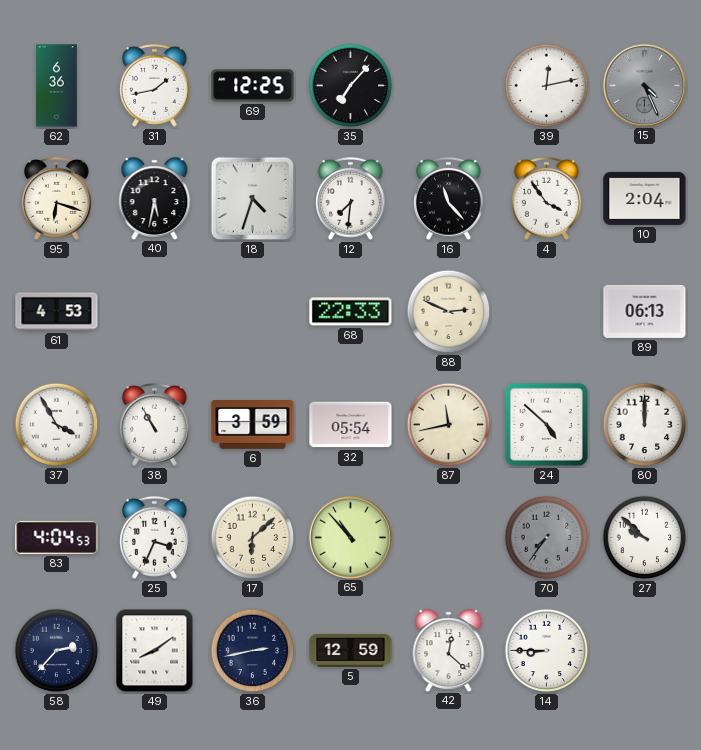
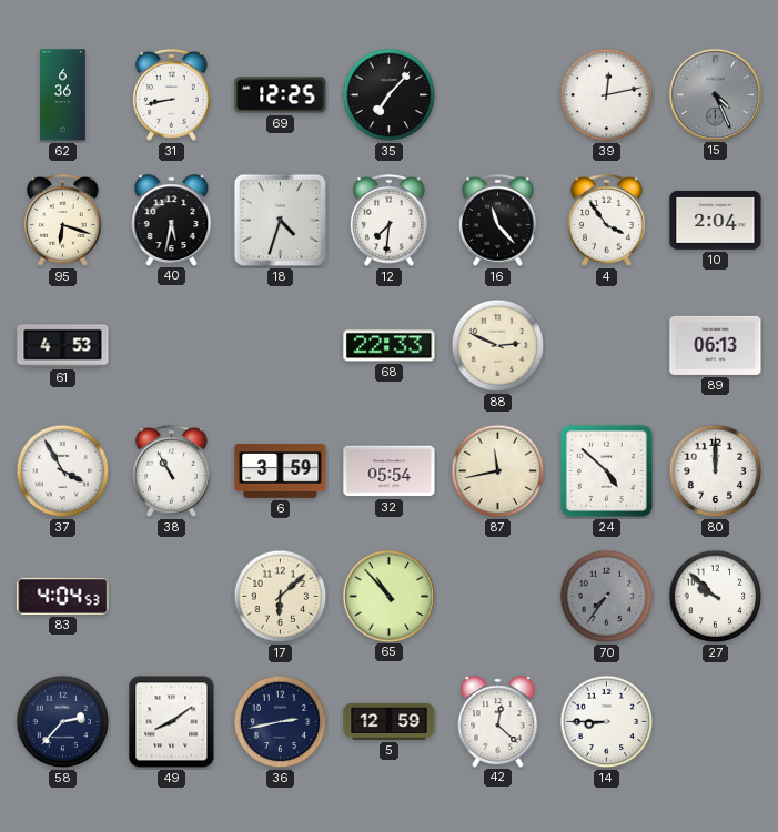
31: 1:43 -> 8:43 (172, 94)
25: 3:34 -> none (155, 537)
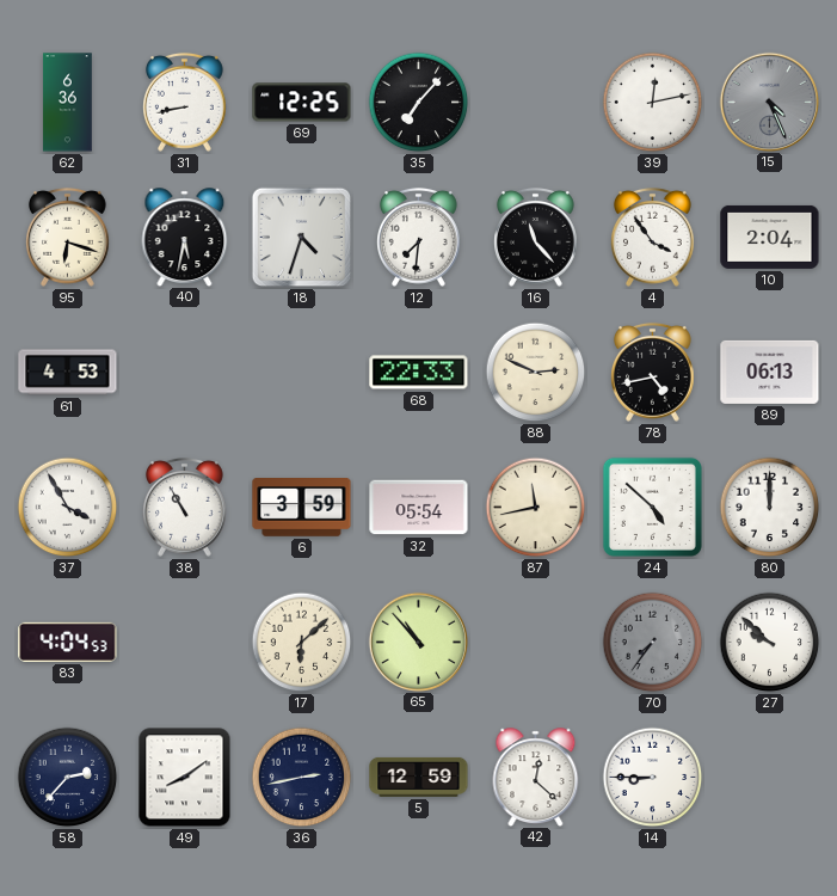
78: none -> 4:43 (653, 372)
